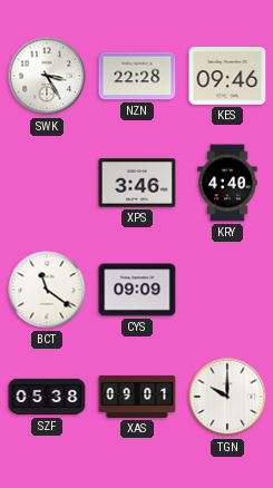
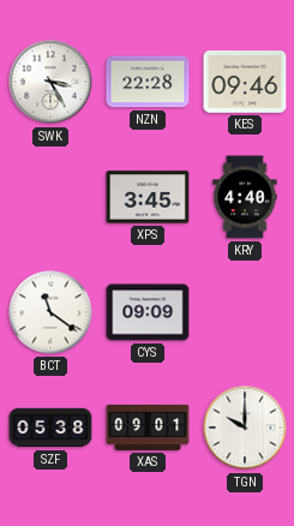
XPS: 3:46 -> 3:45 (148, 197)
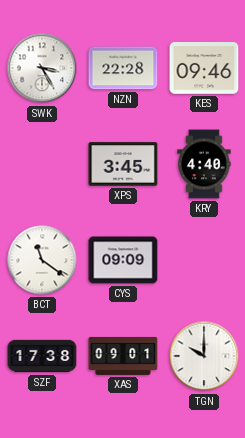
SZF: 05:38 -> 17:38 (42, 356)
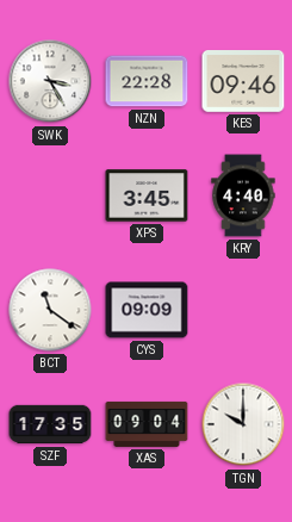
SZF: 17:38 -> 17:35 (50, 424)
XAS: 09:01 -> 09:04 (147, 424)
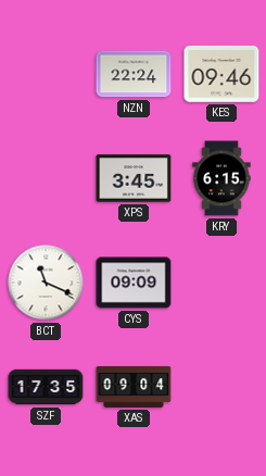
SWK: 3:25 -> none (50, 81)
NZN: 22:28 -> 22:24 (134, 74)
KRY: 4:40 -> 6:15 (221, 178)
BCT: 11:21 -> 11:19 (46, 283)
TGN: 10:00 -> none (243, 424)
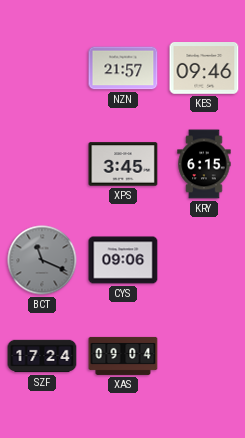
NZN: 22:24 -> 21:57 (123, 68)
BCT dial: white -> grey (42, 260)
CYS: 09:09 -> 09:06 (123, 260)
SZF: 17:35 -> 17:24 (42, 356)
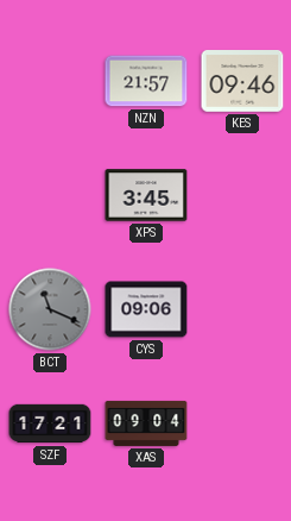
KRY: 6:15 -> none (204, 164)
SZF: 17:24 -> 17:21 (50, 423)
